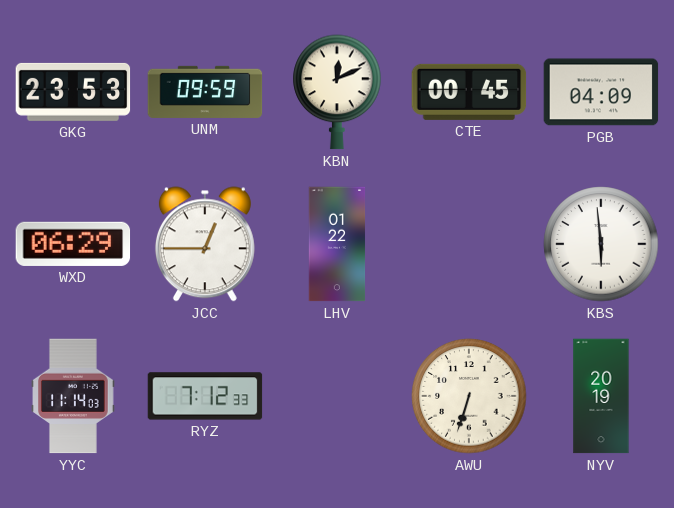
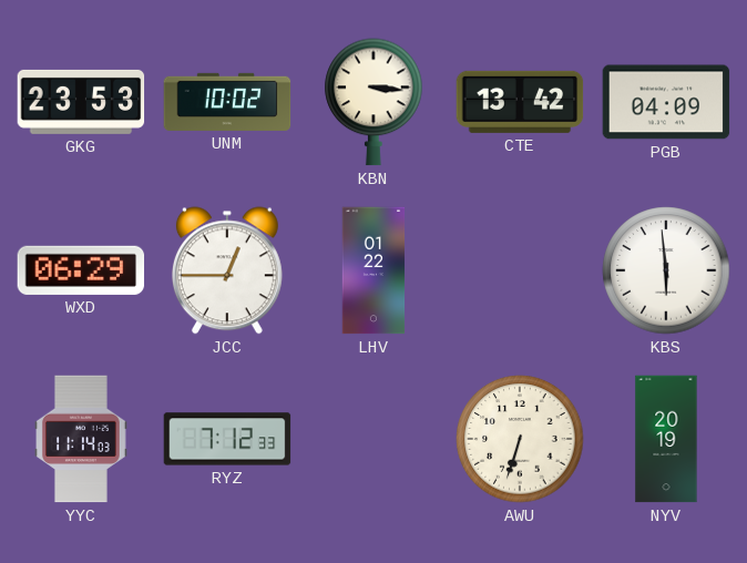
UNM: 09:59 -> 10:02 (227, 102)
KBN: 12:11 -> 3:16 (373, 102)
CTE: 00:45 -> 13:42 (520, 102)
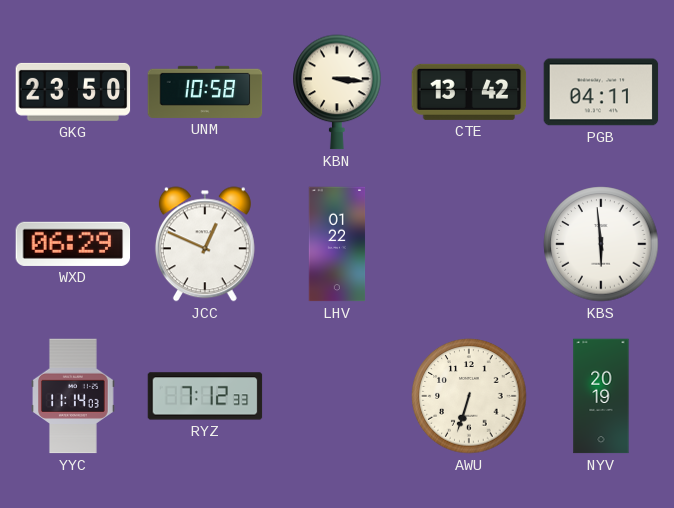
GKG: 23:53 -> 23:50 (73, 92)
UNM: 10:02 -> 10:58 (205, 92)
PGB: 04:09 -> 04:11 (601, 92)
JCC: 12:45 -> 12:49 (205, 244)
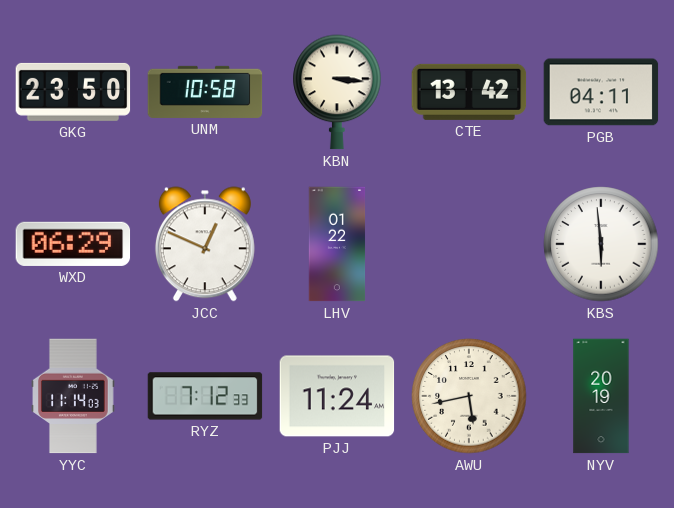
PJJ: none -> 11:24 (337, 396)
AWU: 6:33 -> 5:43 (469, 396)
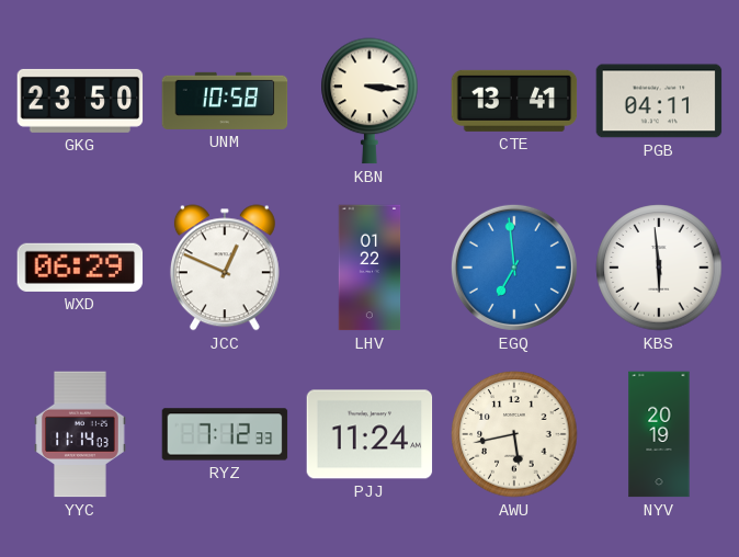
CTE: 13:42 -> 13:41 (514, 101)
EGQ: none -> 6:59 (514, 268)
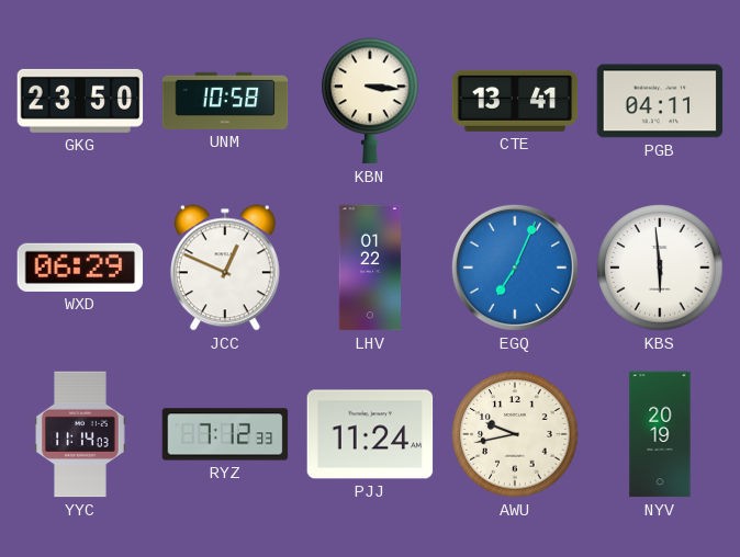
EGQ: 6:59 -> 7:04 (515, 268)
AWU: 5:43 -> 9:43 (515, 434)
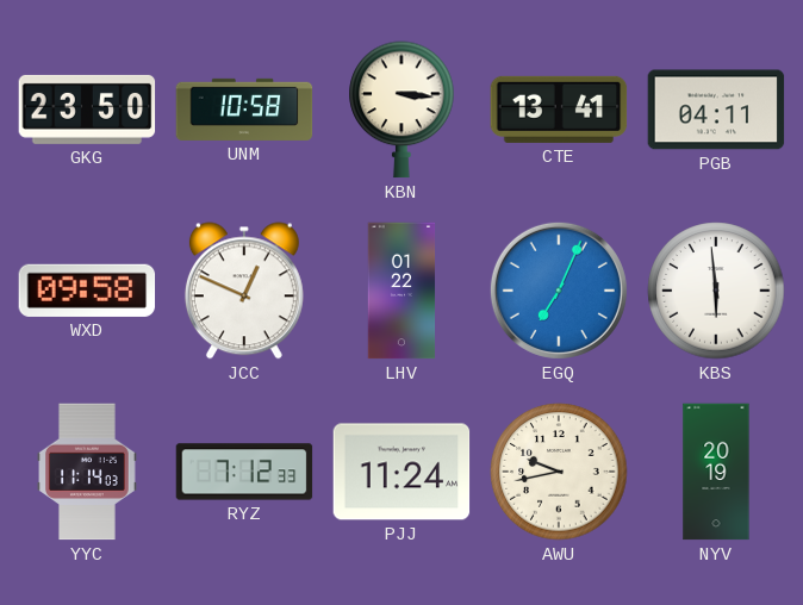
WXD: 06:29 -> 09:58 (87, 291)
